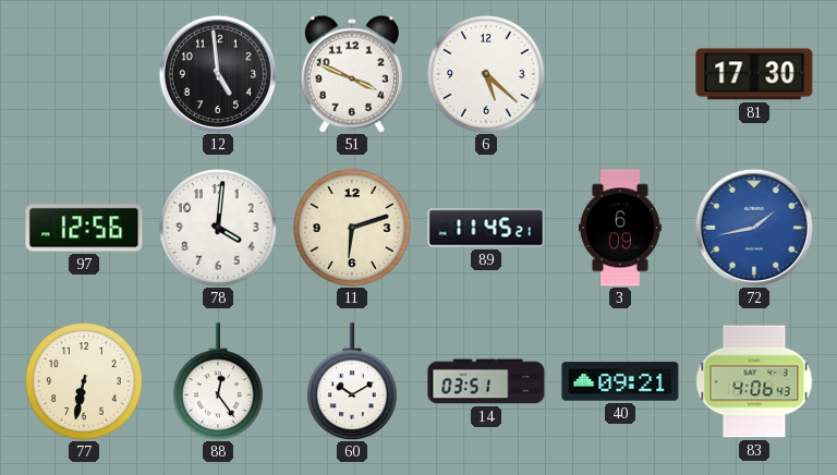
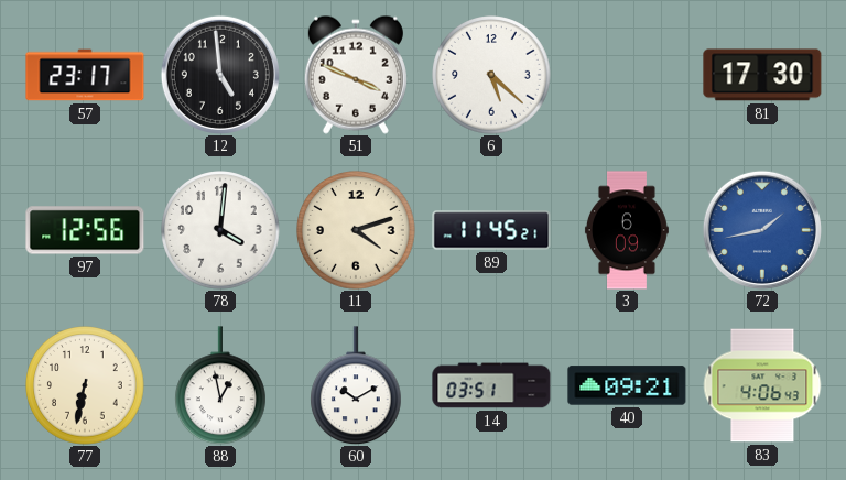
57: none -> 23:17 (85, 75)
11: 6:12 -> 4:12 (356, 230)
88: 12:24 -> 12:58 (221, 385)
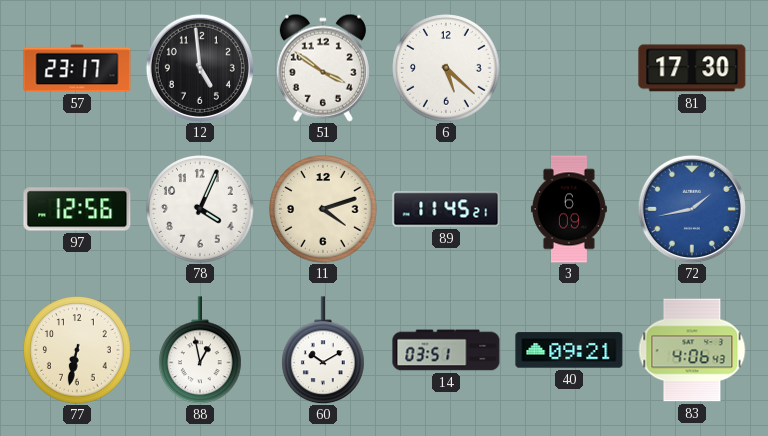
51: 3:49 -> 3:51 (323, 68)
78: 4:01 -> 4:04 (200, 209)
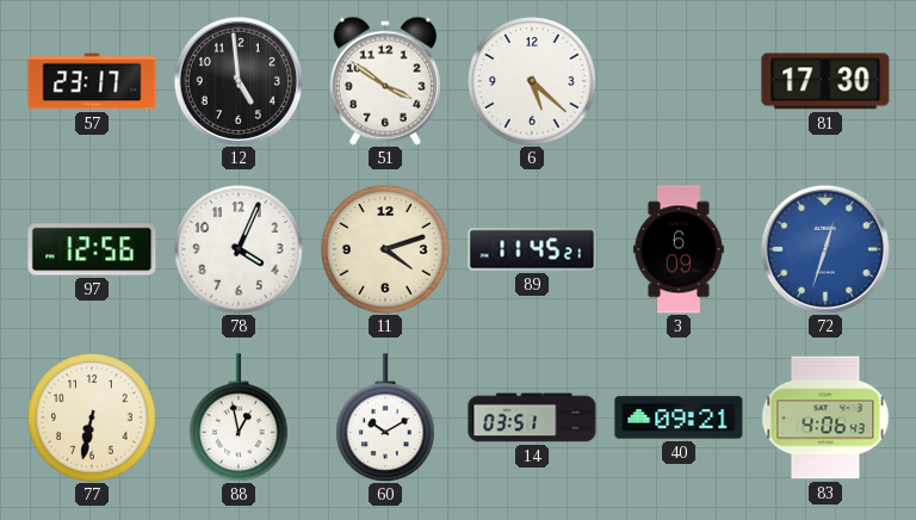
72: 1:43 -> 12:33 (825, 249)
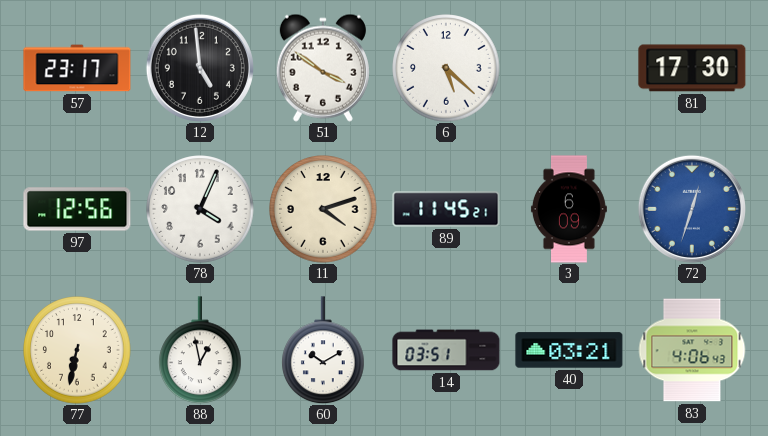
40: 09:21 -> 03:21 (569, 350)
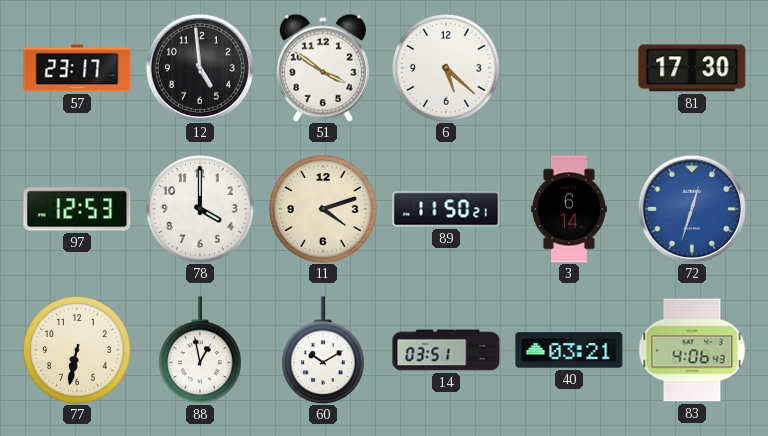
97: 12:56 -> 12:53 (77, 209)
78: 4:04 -> 4:00 (200, 209)
89: 11:45 -> 11:50 (446, 209)
3: 6:09 -> 6:14 (569, 209)
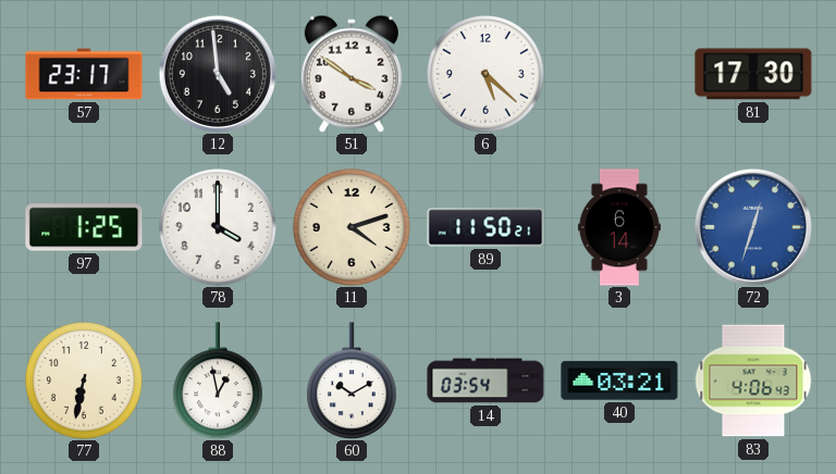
97: 12:53 -> 1:25 (84, 227)
14: 03:51 -> 03:54 (485, 381)
